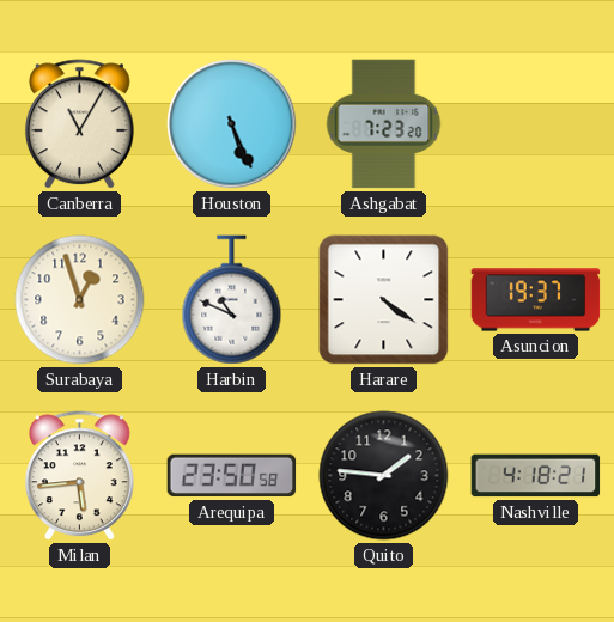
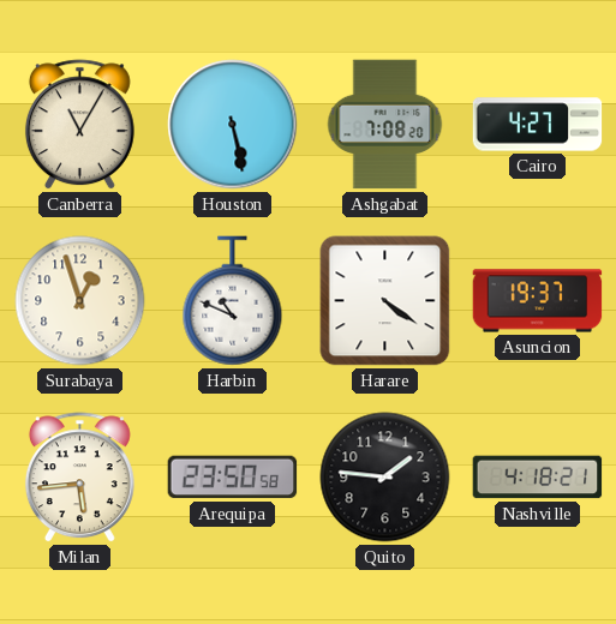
Houston: 5:26 -> 5:28 (233, 125)
Ashgabat: 7:23 -> 7:08 (385, 125)
Cairo: none -> 4:27 (538, 125)
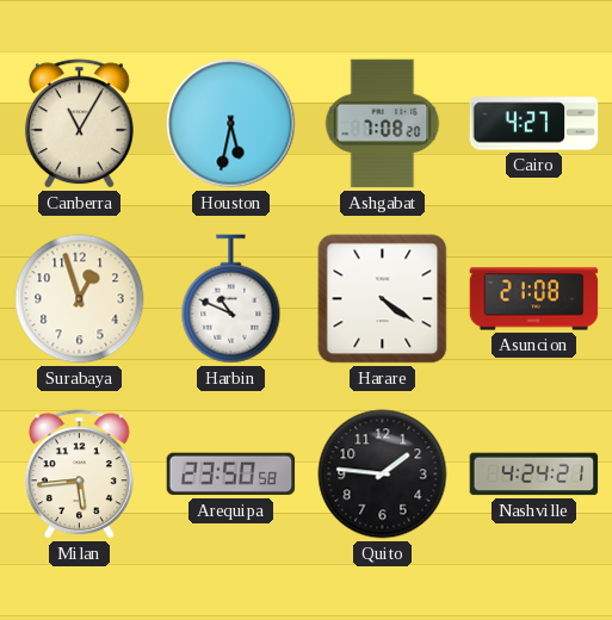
Houston: 5:28 -> 5:32 (231, 124)
Asuncion: 19:37 -> 21:08 (534, 299)
Nashville: 4:18 -> 4:24 (534, 475)
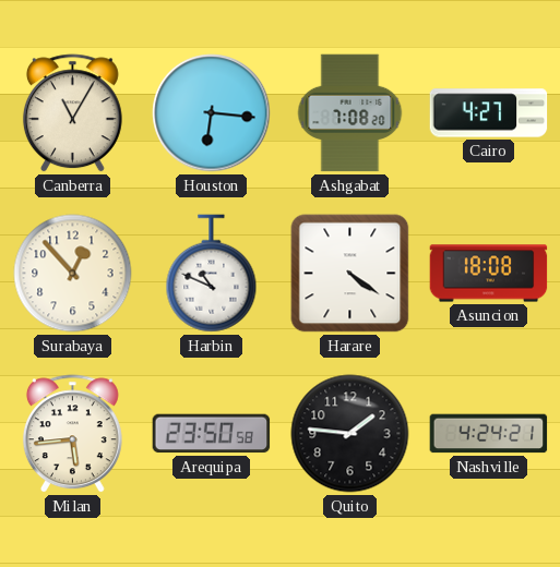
Houston: 5:32 -> 6:16 (212, 113)
Surabaya: 12:57 -> 12:53 (73, 274)
Asuncion: 21:08 -> 18:08 (489, 274)
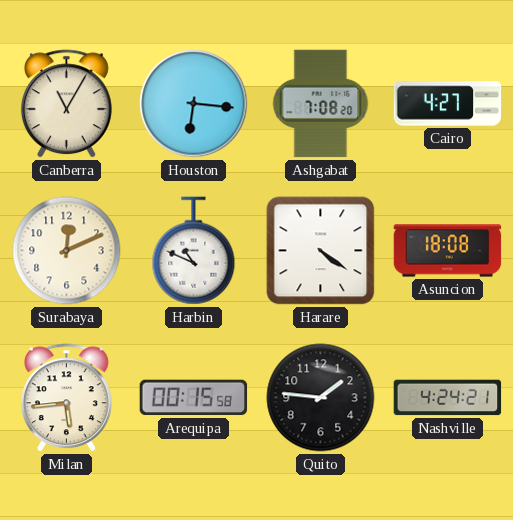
Surabaya: 12:53 -> 12:11 (67, 251)
Arequipa: 23:50 -> 00:15 (194, 398)
